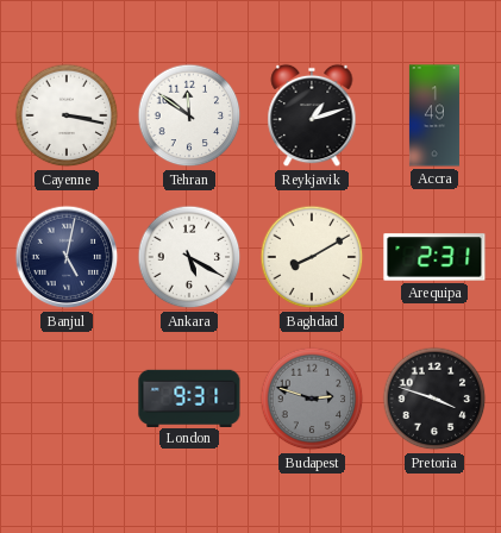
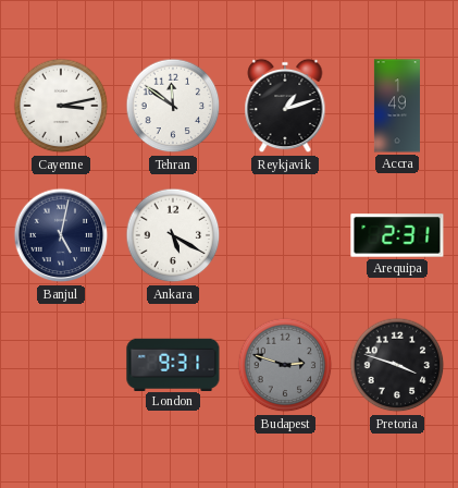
Cayenne: 3:17 -> 3:13 (61, 106)
Baghdad: 8:10 -> none (312, 257)
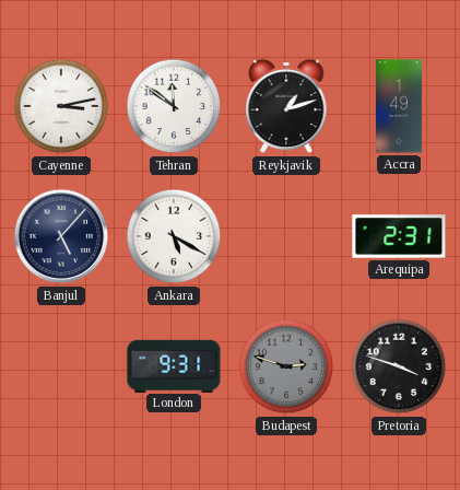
Banjul: 5:02 -> 5:07 (61, 236)
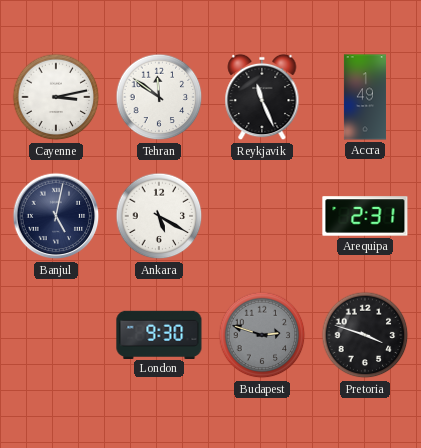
Reykjavik: 1:12 -> 11:26 (262, 97)
Banjul: 5:07 -> 5:02 (56, 216)
London: 9:31 -> 9:30 (159, 334)
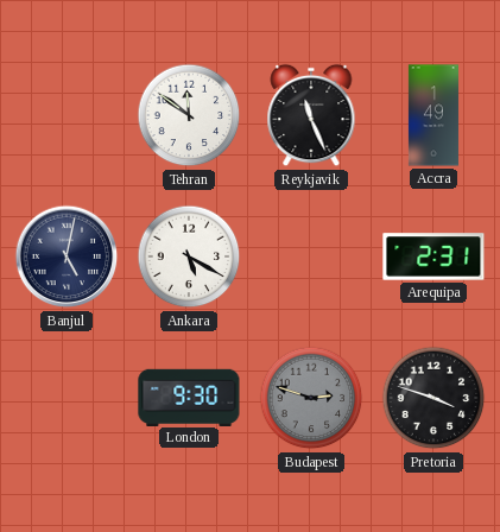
Cayenne: 3:13 -> none (56, 97)
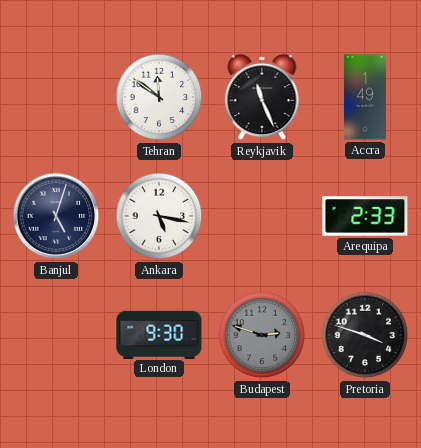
Banjul: 5:02 -> 5:03 (56, 216)
Ankara: 5:20 -> 5:17 (159, 216)
Arequipa: 2:31 -> 2:33 (365, 216)
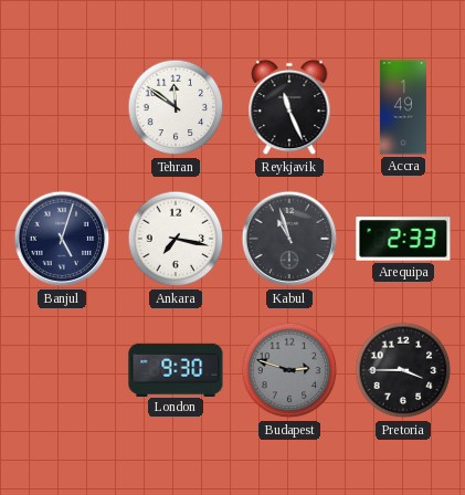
Ankara: 5:17 -> 7:17 (176, 239)
Kabul: none -> 10:57 (289, 239)
Pretoria: 3:48 -> 3:45 (403, 370)
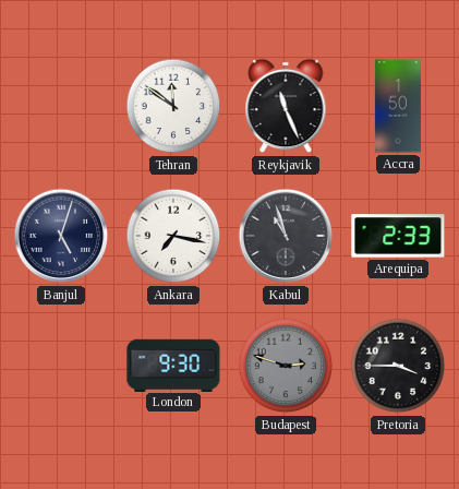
Accra: 1:49 -> 1:50 (398, 106)
